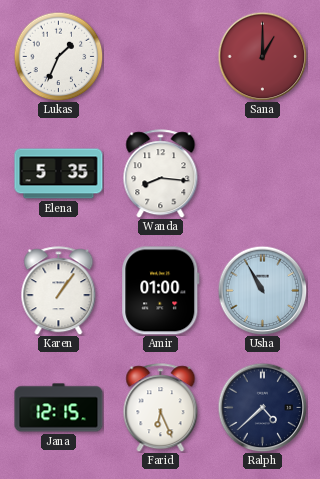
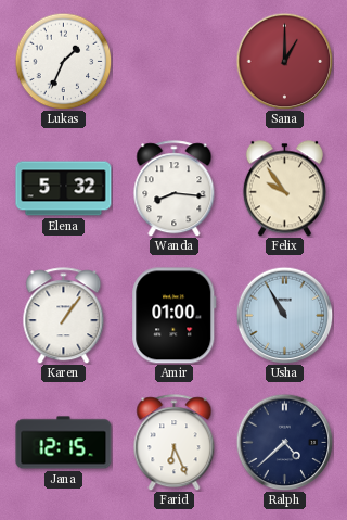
Elena: 5:35 -> 5:32 (64, 189)
Felix: none -> 9:54 (284, 189)
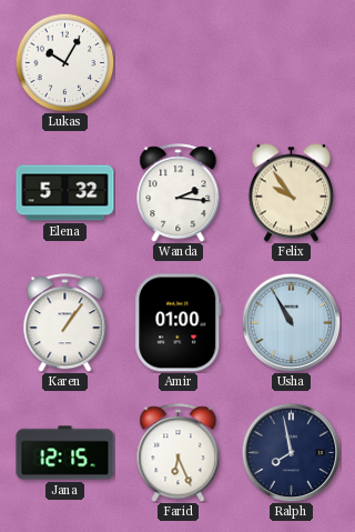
Lukas: 1:34 -> 10:05 (64, 62)
Sana: 1:00 -> none (284, 61)
Wanda: 8:16 -> 2:16 (179, 193)
Ralph: 4:38 -> 7:58 (291, 452)
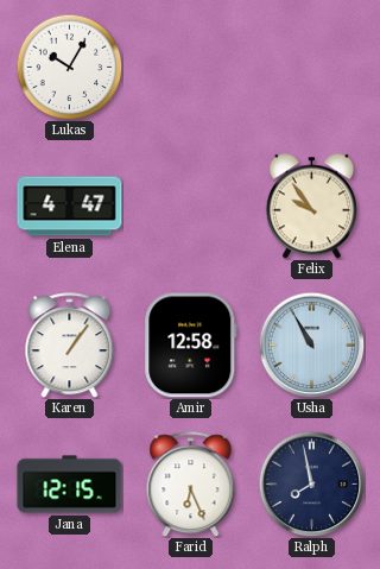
Elena: 5:32 -> 4:47 (70, 207)
Wanda: 2:16 -> none (179, 193)
Amir: 01:00 -> 12:58 (191, 346)
